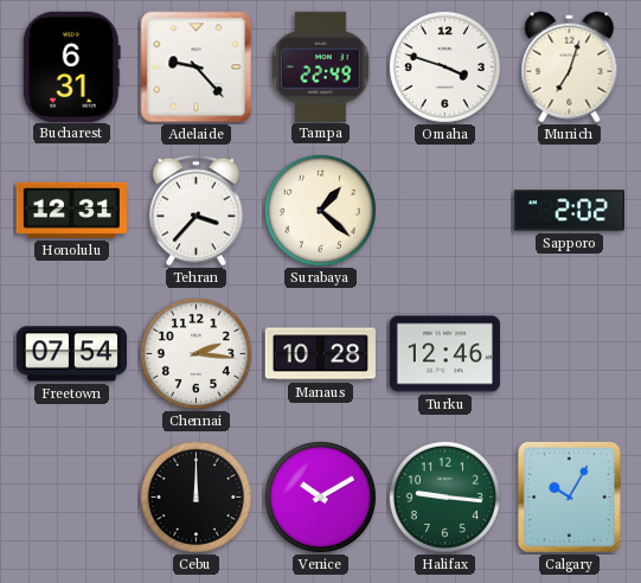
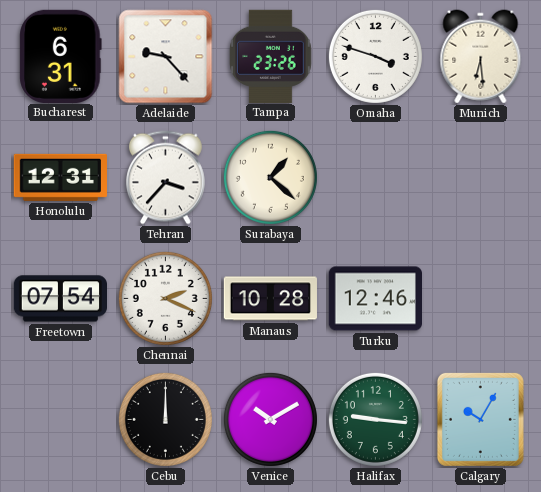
Tampa: 22:49 -> 23:26 (271, 56)
Munich: 7:03 -> 6:29 (481, 57)
Sapporo: 2:02 -> none (569, 211)
Chennai: 2:16 -> 2:19 (165, 298)
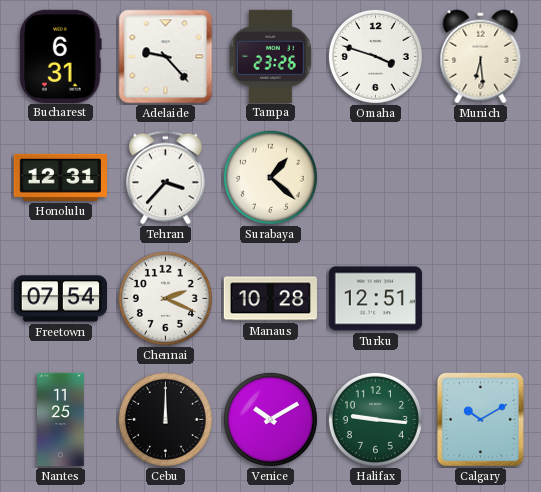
Turku: 12:46 -> 12:51 (375, 299)
Nantes: none -> 11:25 (61, 420)
Calgary: 10:05 -> 10:10 (480, 419)
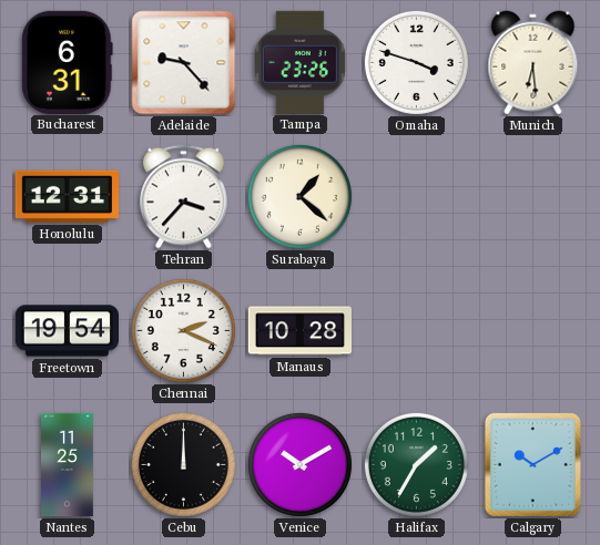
Freetown: 07:54 -> 19:54 (67, 331)
Turku: 12:51 -> none (375, 299)
Halifax: 9:16 -> 1:35 (416, 464)
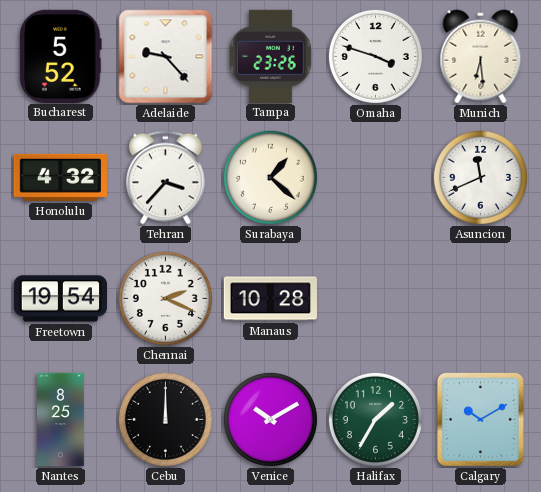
Bucharest: 6:31 -> 5:52 (61, 56)
Honolulu: 12:31 -> 4:32 (60, 177)
Asuncion: none -> 11:41 (480, 177)
Nantes: 11:25 -> 8:25 (61, 420)
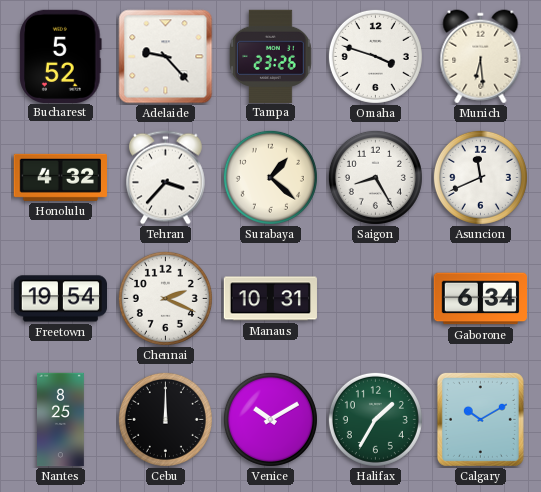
Saigon: none -> 8:25 (375, 177)
Manaus: 10:28 -> 10:31 (270, 299)
Gaborone: none -> 6:34 (481, 299)
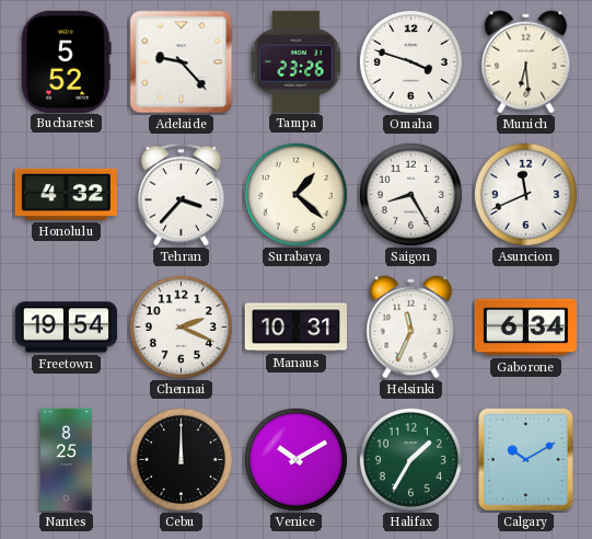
Helsinki: none -> 11:34 (411, 328)
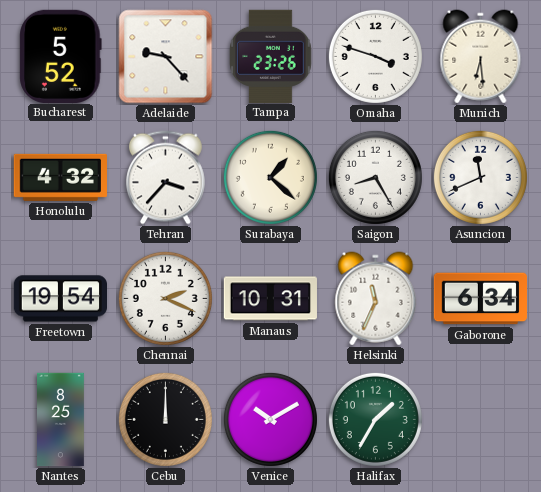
Calgary: 10:10 -> none (525, 459)
